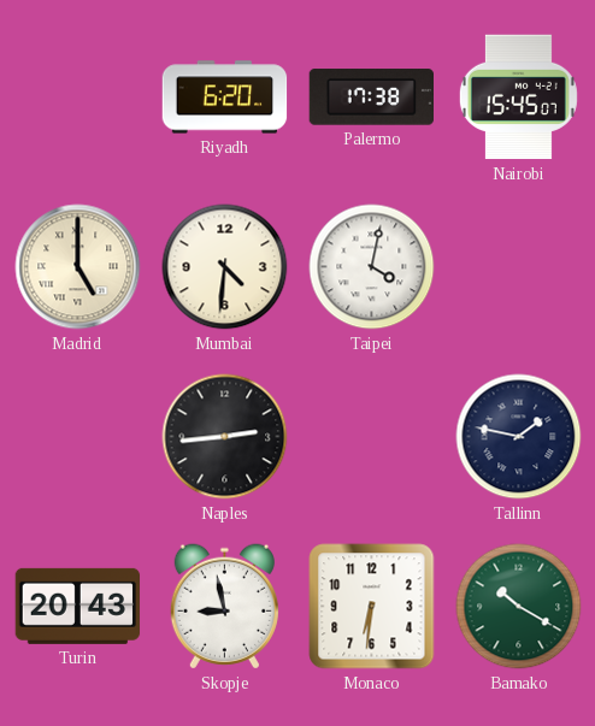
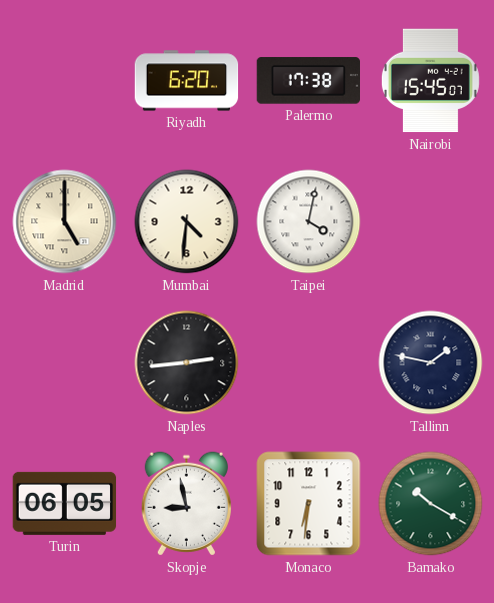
Turin: 20:43 -> 06:05 (65, 503)
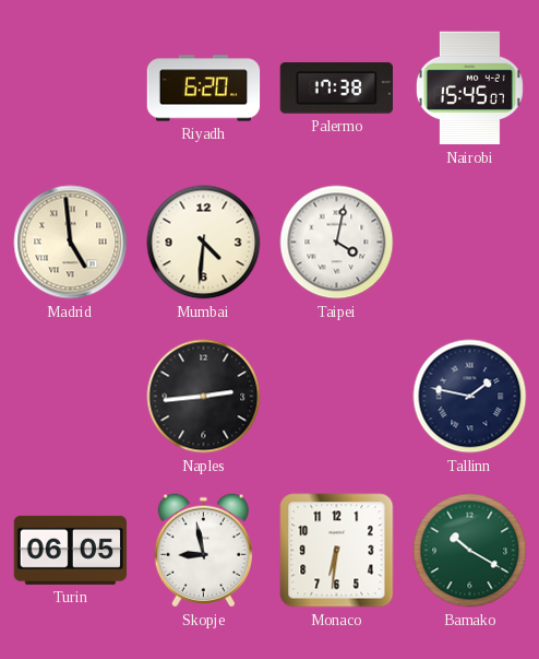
Madrid: 5:00 -> 4:59 (71, 243)
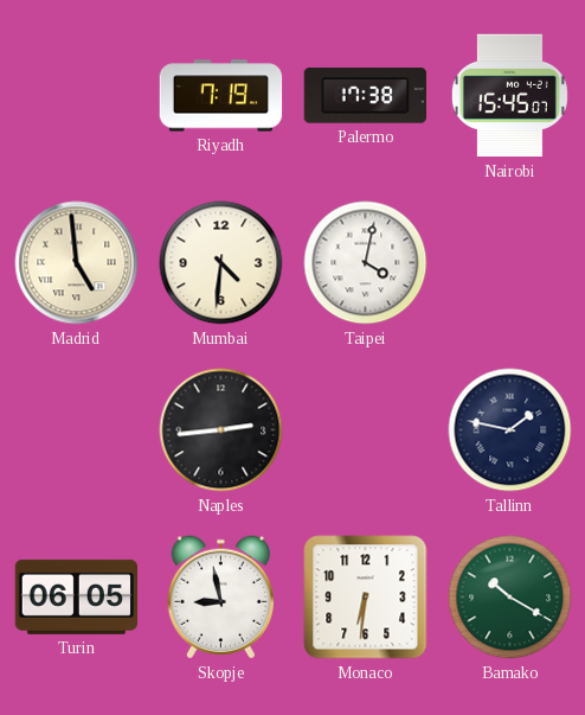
Riyadh: 6:20 -> 7:19 (221, 96)
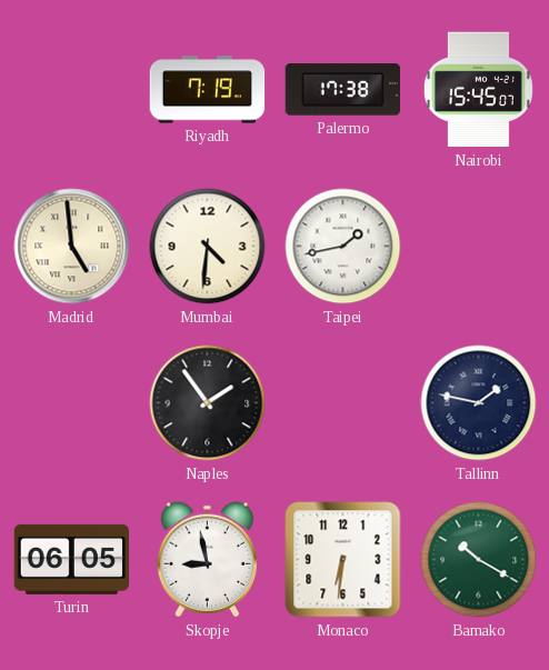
Taipei: 4:02 -> 1:43 (343, 247)
Naples: 2:44 -> 1:54 (208, 403)
